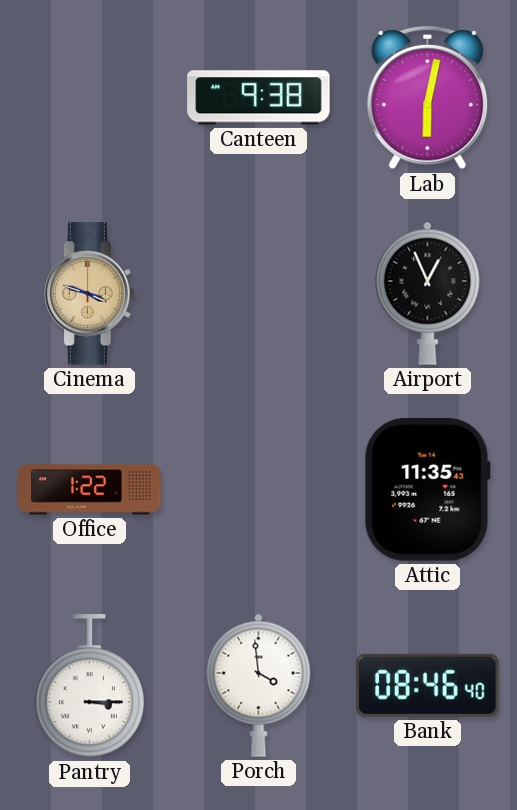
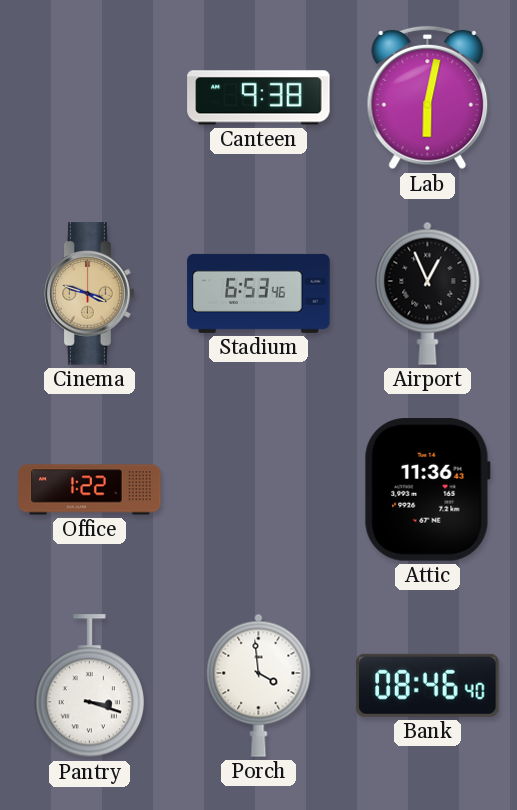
Stadium: none -> 6:53 (259, 293)
Attic: 11:35 -> 11:36 (427, 490)
Pantry: 3:15 -> 3:18 (89, 686)
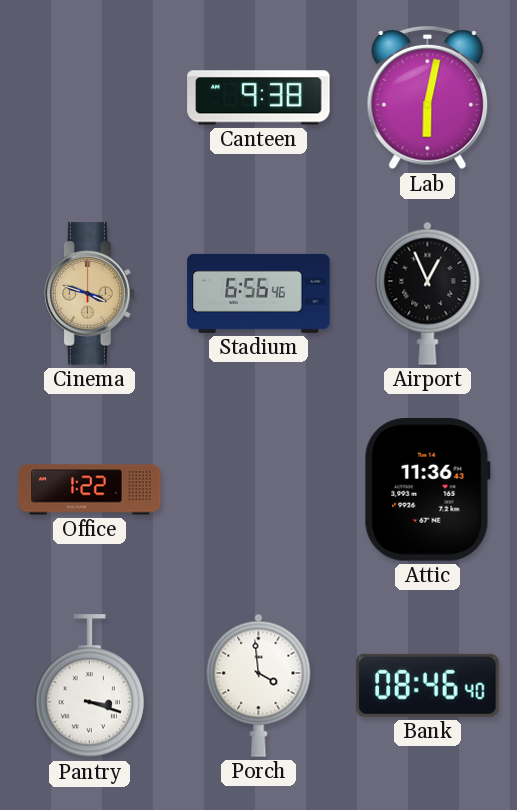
Stadium: 6:53 -> 6:56 (259, 293)
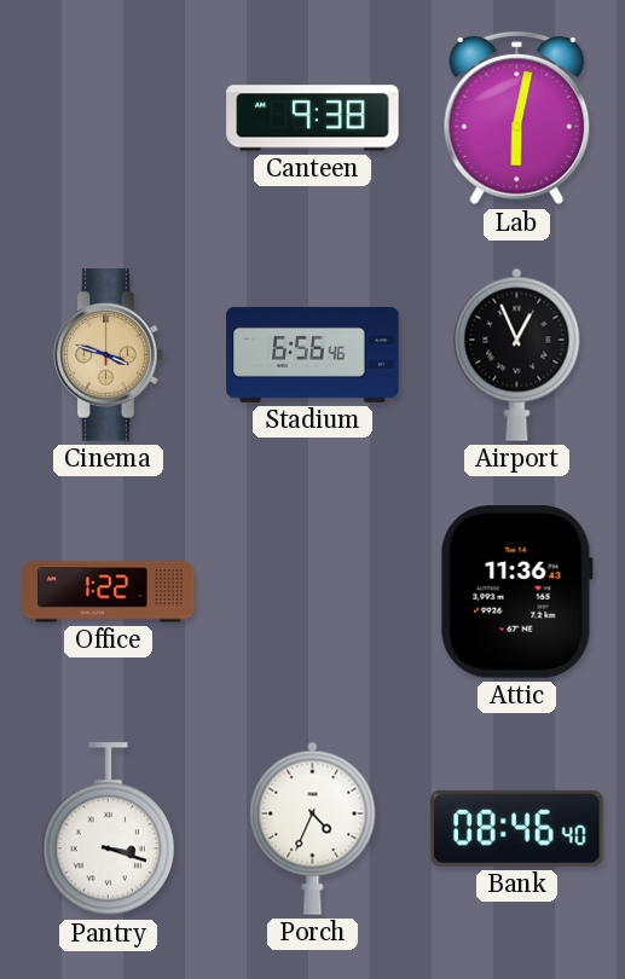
Porch: 3:59 -> 4:34 (313, 828)
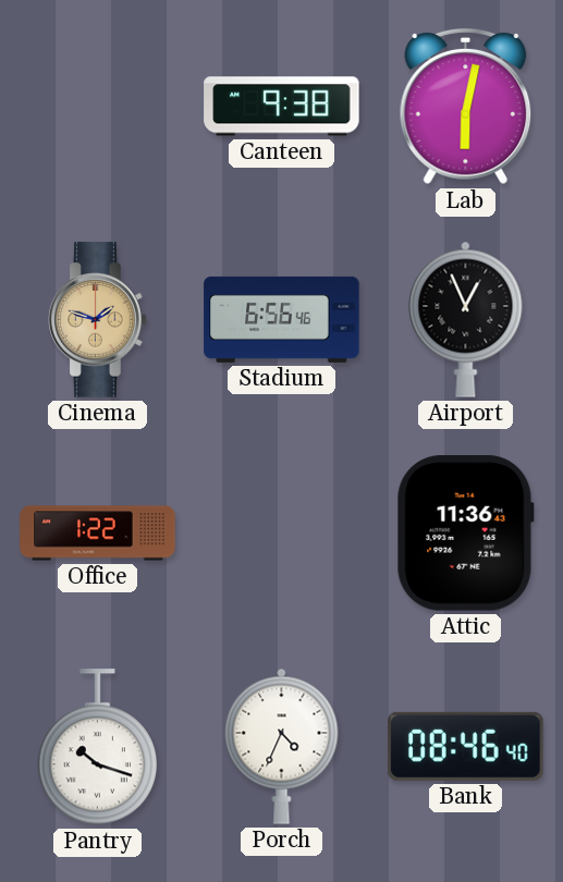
Cinema: 3:48 -> 1:48 (98, 320)
Pantry: 3:18 -> 10:18 (97, 747)
